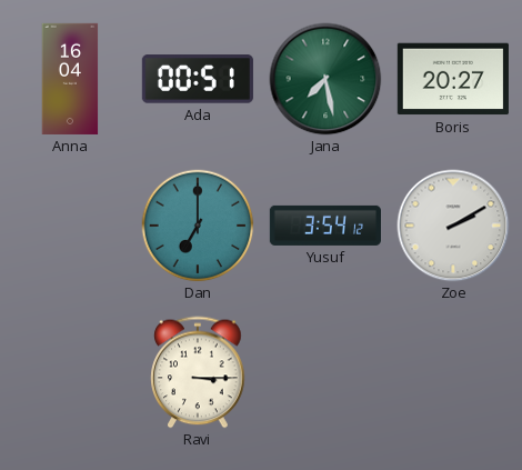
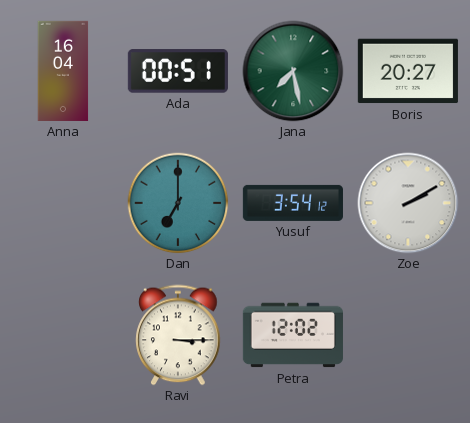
Petra: none -> 12:02 (293, 335)
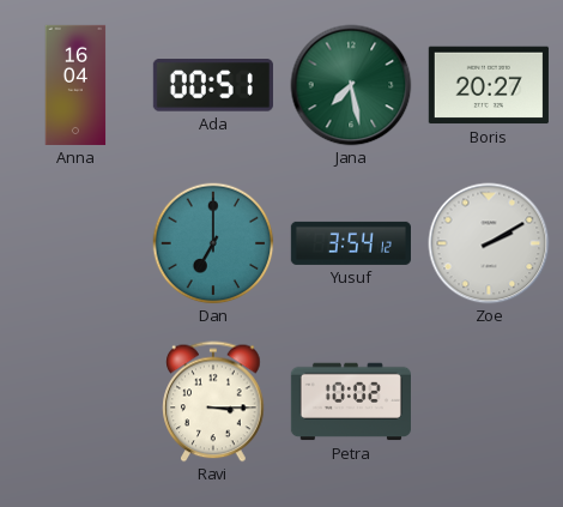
Petra: 12:02 -> 10:02 (351, 402)
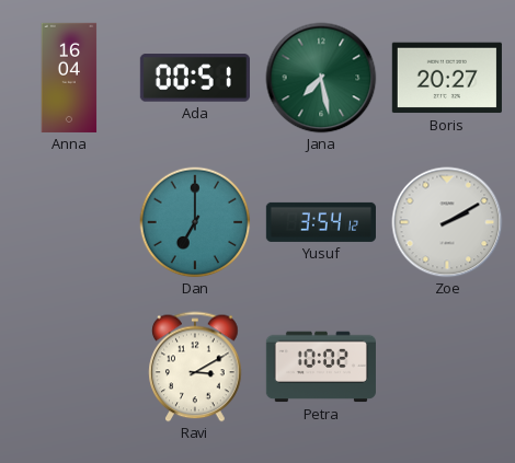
Ravi: 3:15 -> 3:10 (195, 367)
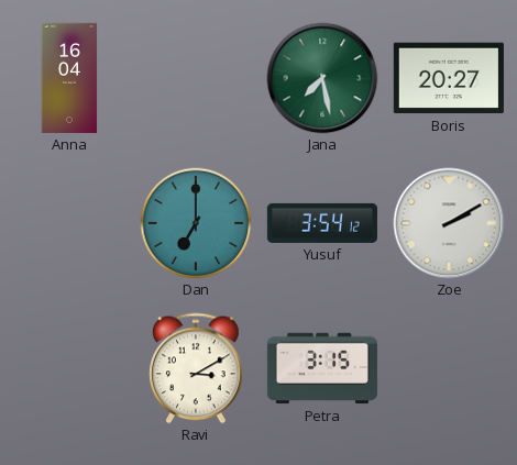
Ada: 00:51 -> none (195, 78)
Petra: 10:02 -> 3:15 (322, 368)
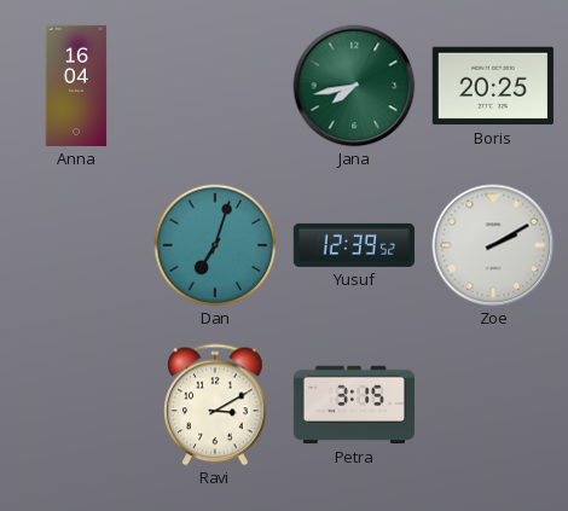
Jana: 7:28 -> 7:43 (354, 86)
Boris: 20:27 -> 20:25 (493, 86)
Dan: 7:00 -> 7:03 (215, 245)
Yusuf: 3:54 -> 12:39 (354, 245)
